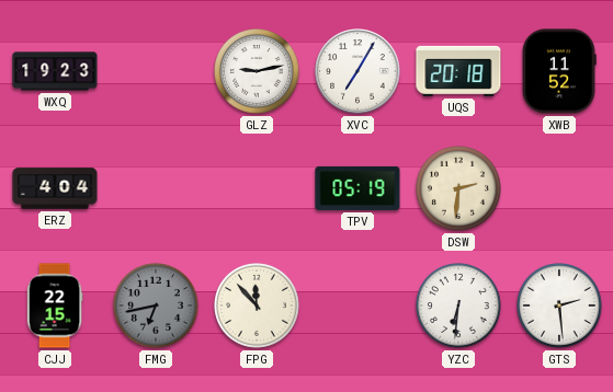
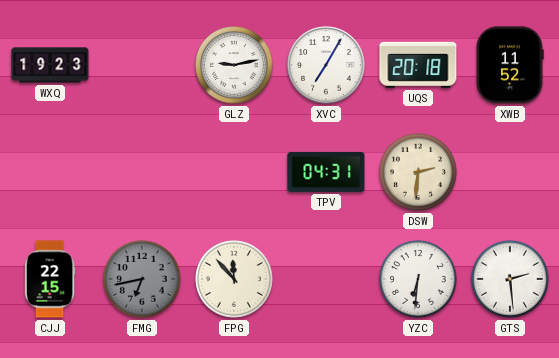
ERZ: 4:04 -> none (55, 188)
TPV: 05:19 -> 04:31 (326, 172)
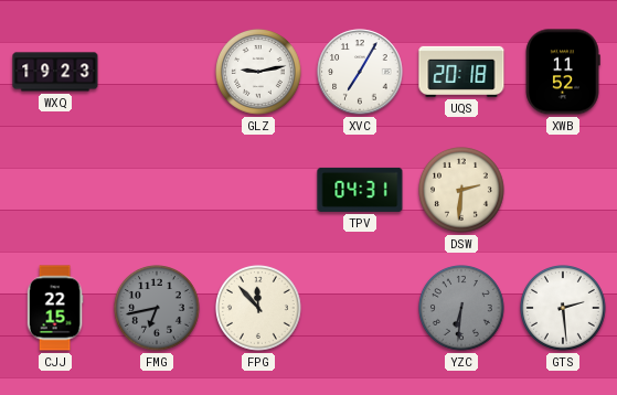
YZC dial: white -> grey (462, 309)
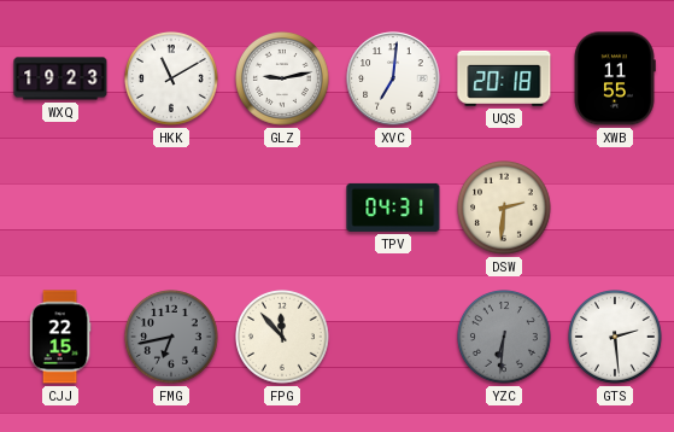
HKK: none -> 11:10 (172, 80)
XVC: 7:05 -> 7:01 (393, 78)
XWB: 11:52 -> 11:55 (615, 78)
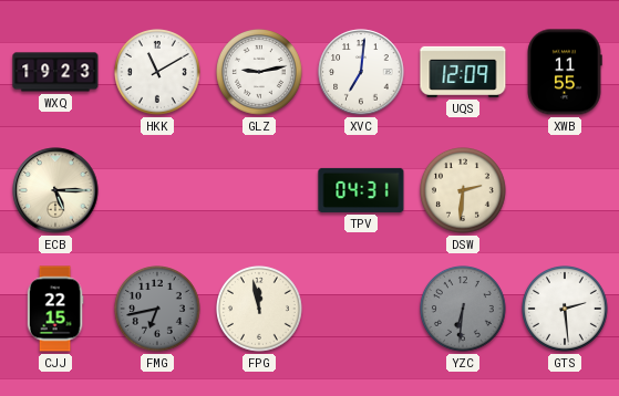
UQS: 20:18 -> 12:09 (463, 72)
ECB: none -> 5:15 (55, 190)
FPG: 11:53 -> 11:58 (260, 310)
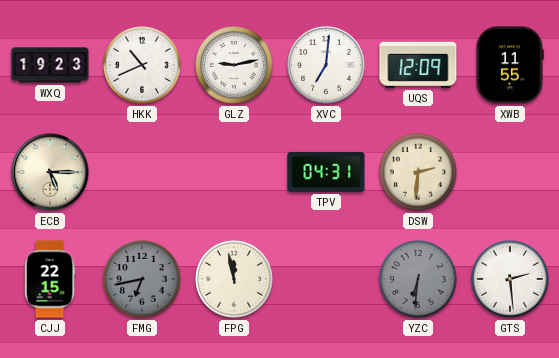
HKK: 11:10 -> 10:41 (143, 66)
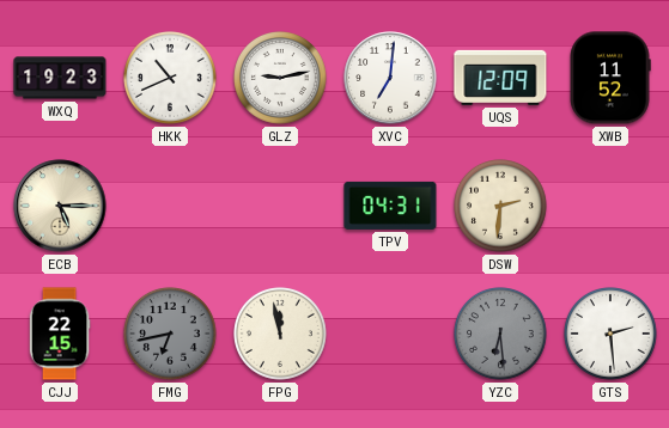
XWB: 11:55 -> 11:52 (610, 78)
YZC: 6:31 -> 6:29 (501, 335)
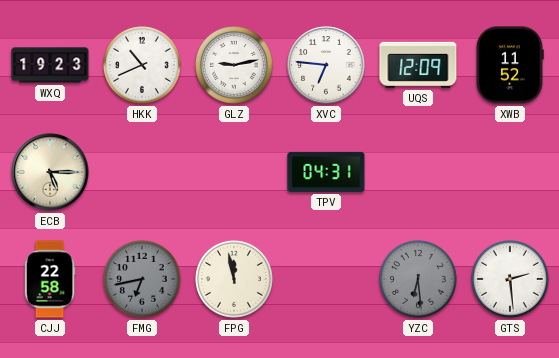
XVC: 7:01 -> 6:46 (326, 65)
DSW: 2:31 -> none (501, 207)
CJJ: 22:15 -> 22:58 (50, 279)
